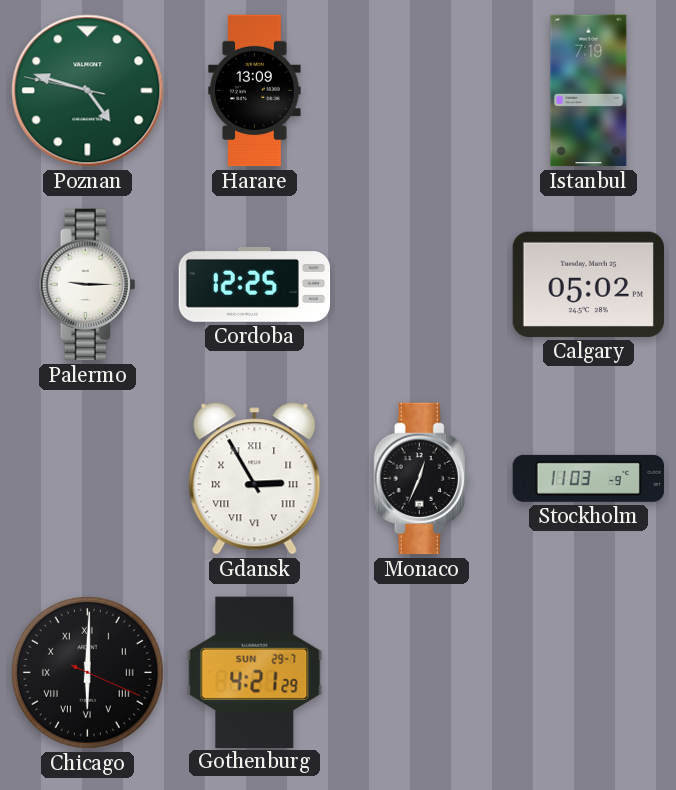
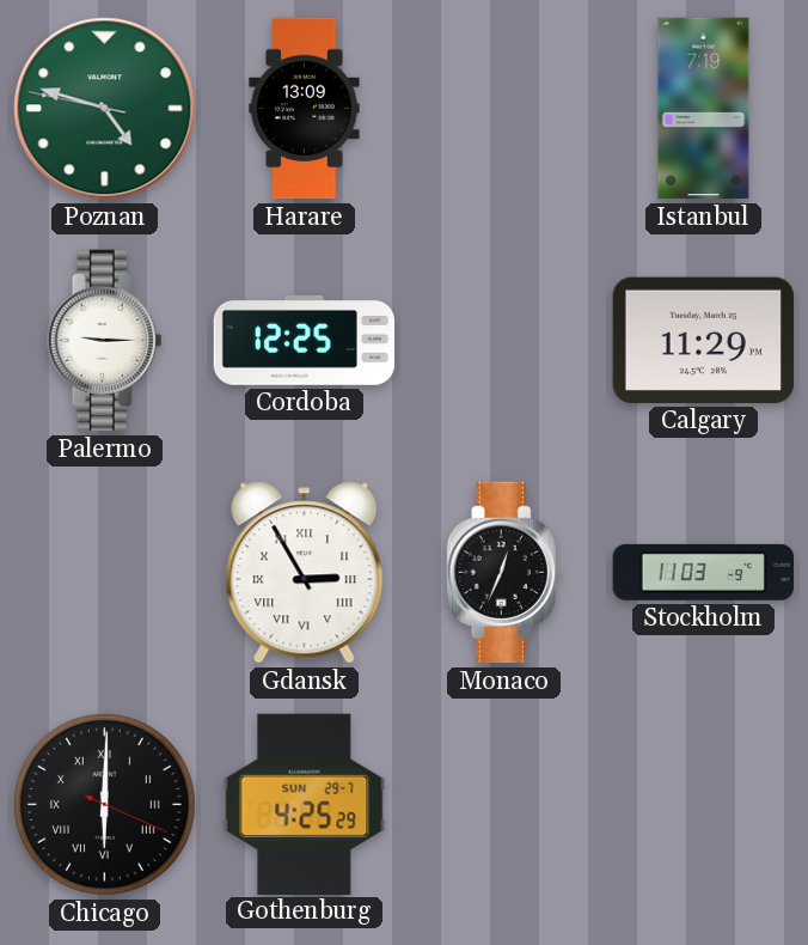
Calgary: 05:02 -> 11:29 (703, 340)
Gothenburg: 4:21 -> 4:25 (305, 804)
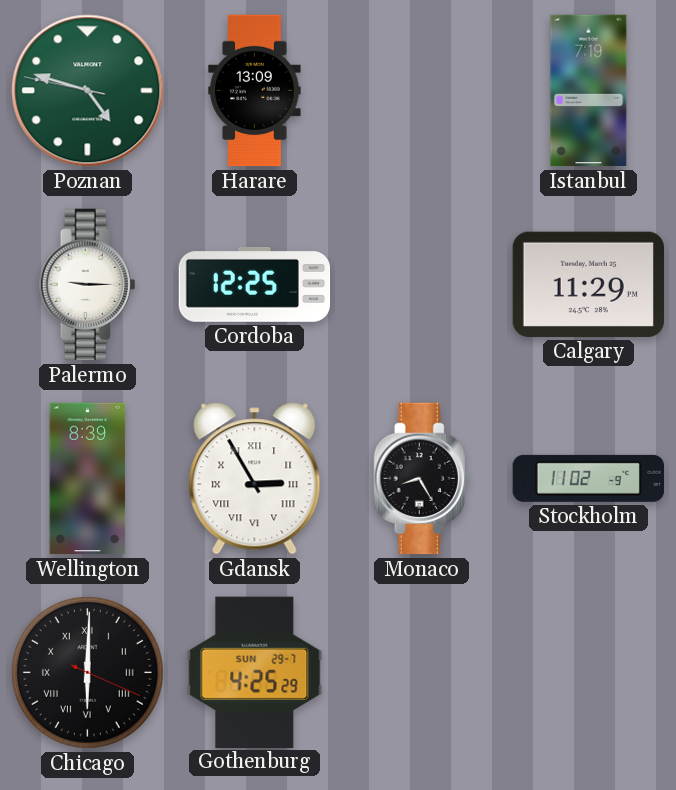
Wellington: none -> 8:39 (88, 479)
Monaco: 12:34 -> 8:25 (422, 479)
Stockholm: 11:03 -> 11:02 (588, 478)
